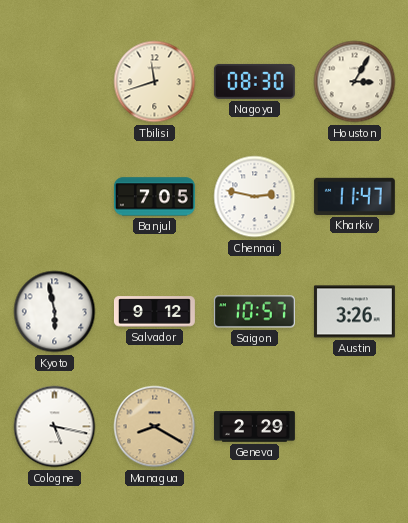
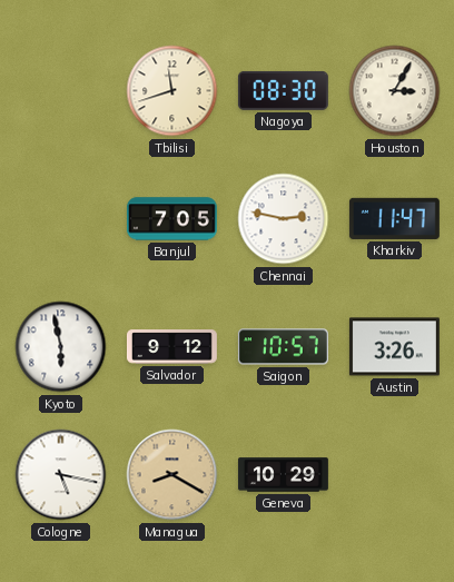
Geneva: 2:29 -> 10:29 (283, 475)
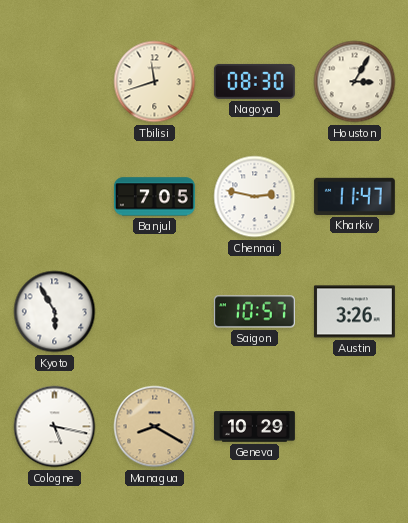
Kyoto: 5:58 -> 5:55 (55, 312)
Salvador: 9:12 -> none (171, 347)
